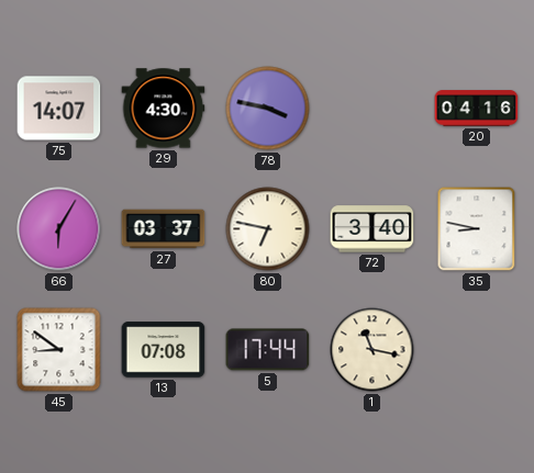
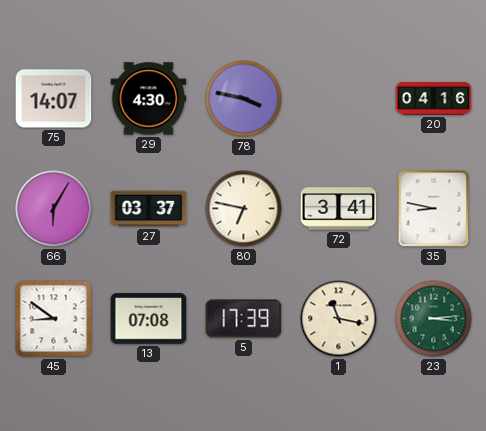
72: 3:40 -> 3:41 (339, 209)
5: 17:44 -> 17:39 (244, 319)
23: none -> 3:14 (434, 319)
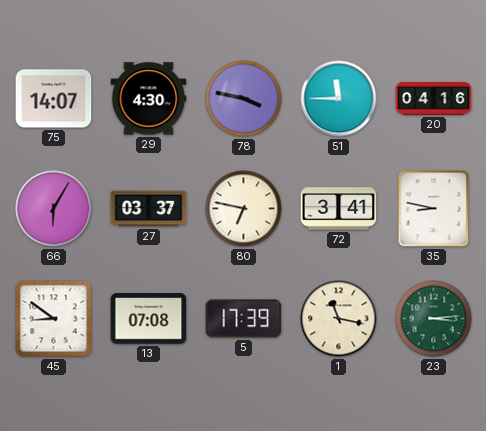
51: none -> 11:45 (339, 99)
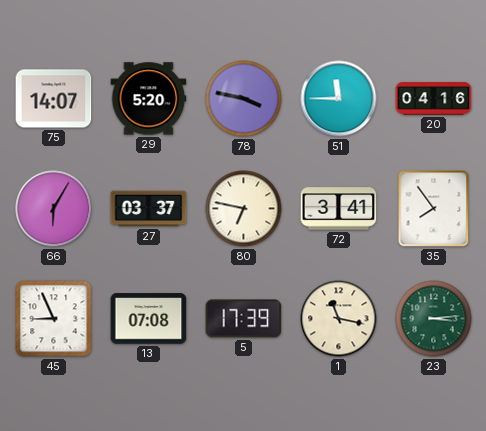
29: 4:30 -> 5:20 (149, 99)
35: 8:47 -> 7:54 (434, 209)
45: 8:51 -> 8:56 (54, 319)
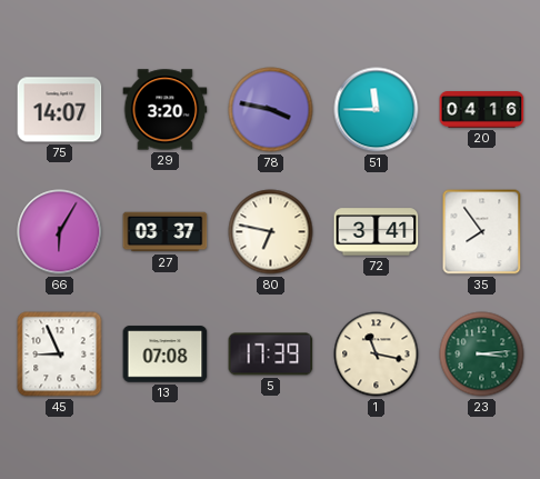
29: 5:20 -> 3:20 (166, 110)
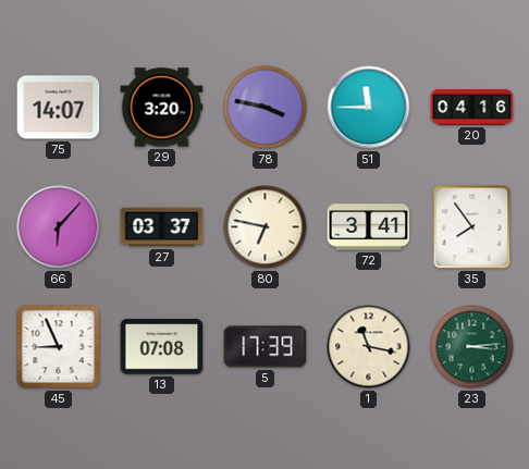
66: 6:05 -> 6:07 (59, 227)
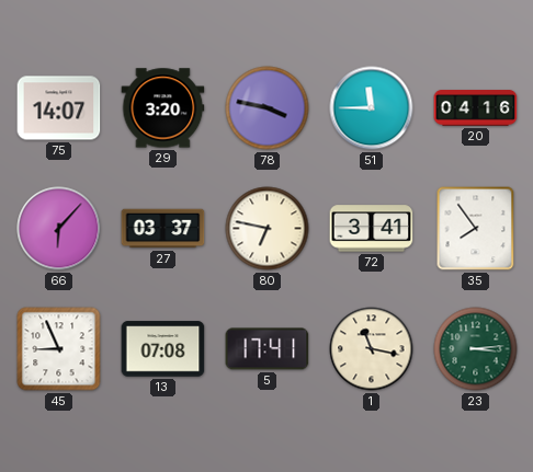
5: 17:39 -> 17:41 (268, 349)
